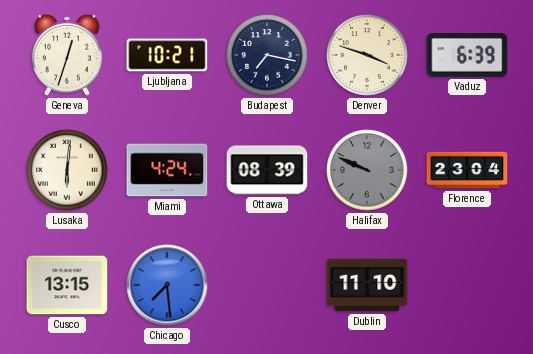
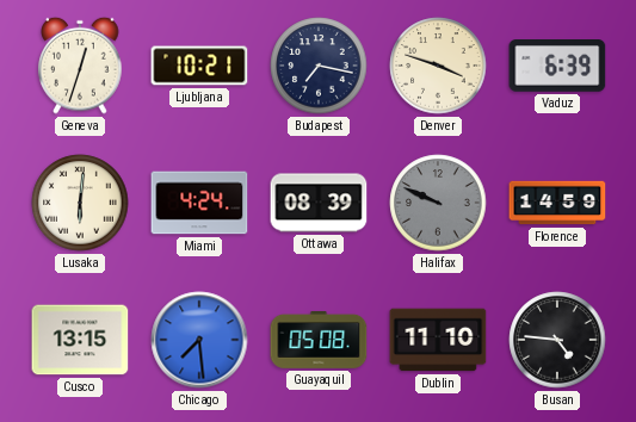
Florence: 23:04 -> 14:59 (557, 203)
Guayaquil: none -> 05:08 (319, 341)
Busan: none -> 4:46 (557, 340)
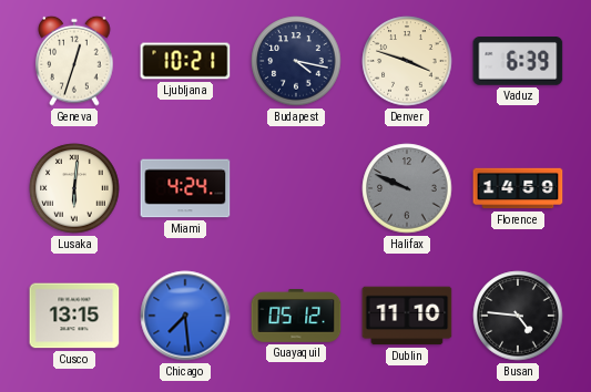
Budapest: 7:17 -> 4:17 (296, 61)
Ottawa: 08:39 -> none (319, 203)
Guayaquil: 05:08 -> 05:12 (296, 317)
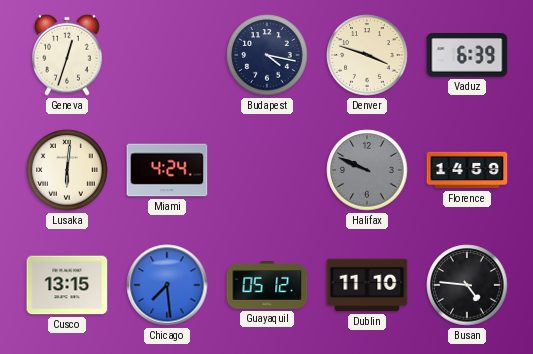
Ljubljana: 10:21 -> none (185, 61)
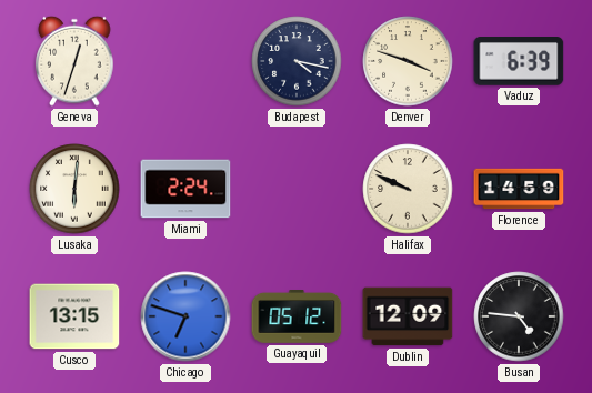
Miami: 4:24 -> 2:24 (185, 189)
Halifax dial: grey -> cream (408, 189)
Chicago: 7:29 -> 6:48 (185, 316)
Dublin: 11:10 -> 12:09 (408, 316)
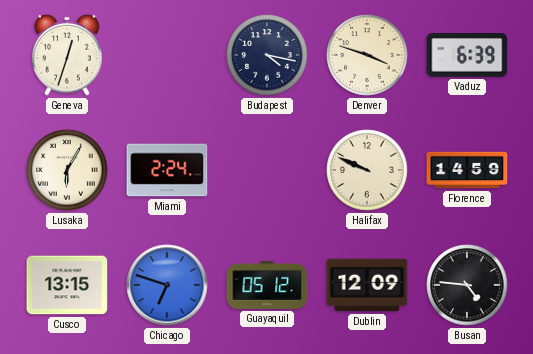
Lusaka: 6:01 -> 6:05 (67, 170)
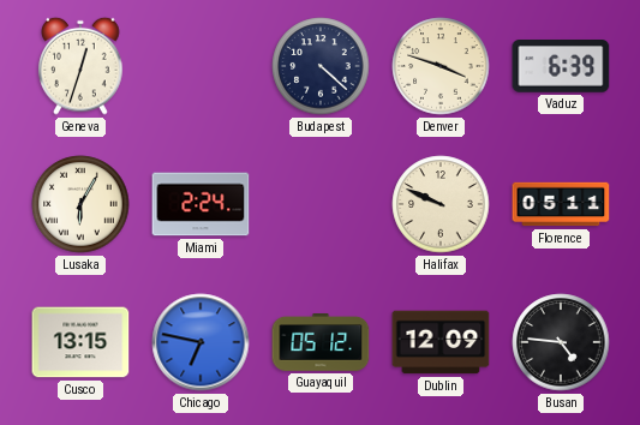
Budapest: 4:17 -> 4:22 (321, 66)
Florence: 14:59 -> 05:11 (561, 204)
Chicago: 6:48 -> 6:47 (201, 342)
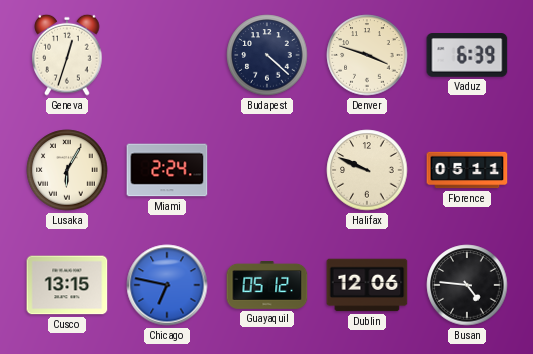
Dublin: 12:09 -> 12:06 (367, 285)
